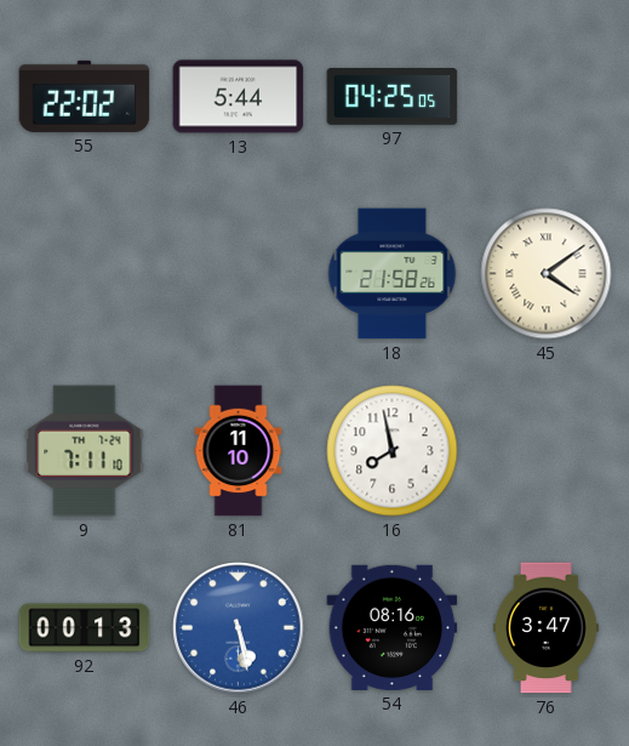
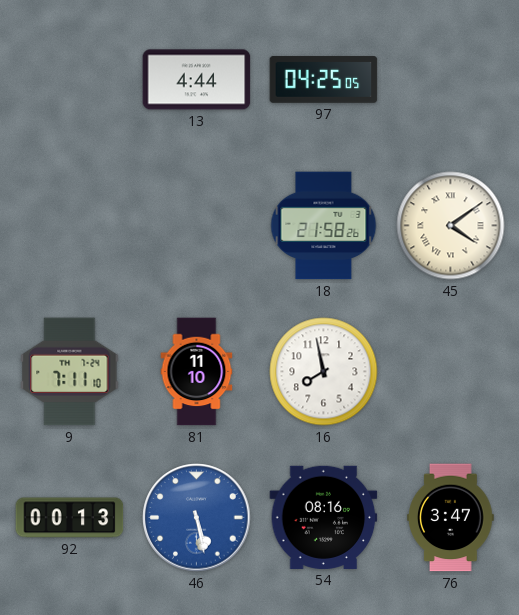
55: 22:02 -> none (85, 96)
13: 5:44 -> 4:44 (197, 80)
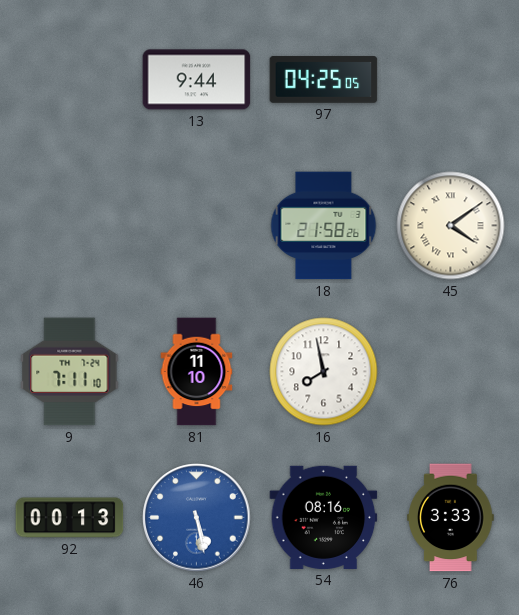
13: 4:44 -> 9:44 (197, 80)
76: 3:47 -> 3:33 (451, 518)
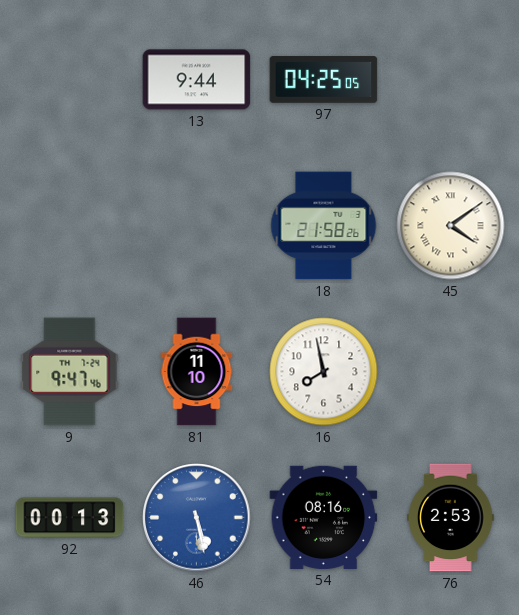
9: 7:11 -> 9:47 (70, 372)
76: 3:33 -> 2:53 (451, 518)
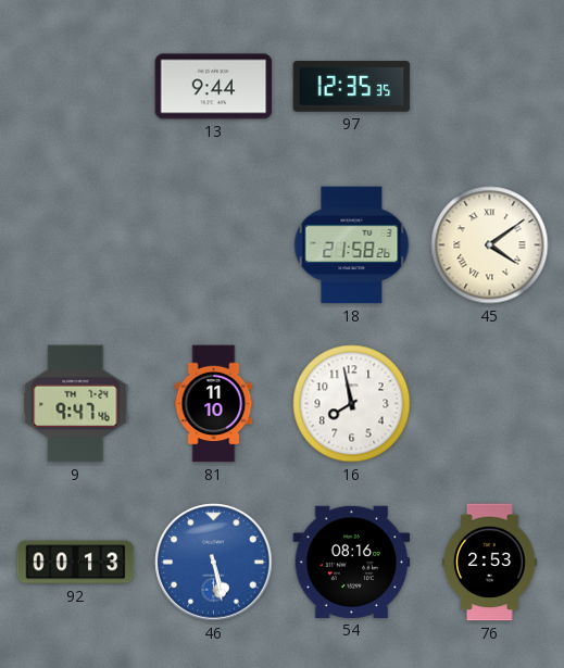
97: 04:25 -> 12:35 (352, 87)
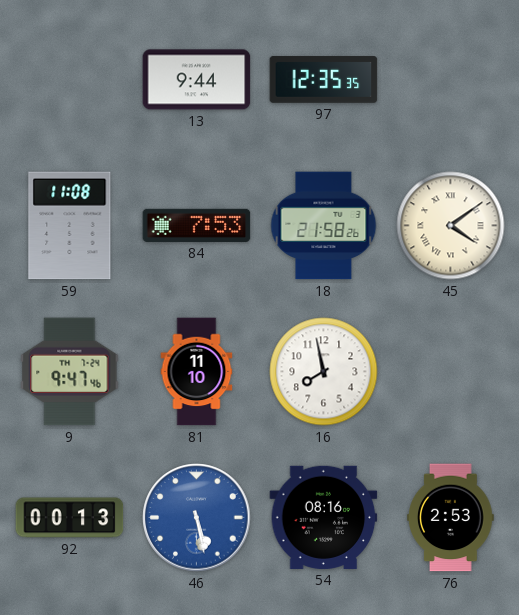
59: none -> 11:08 (70, 226)
84: none -> 7:53 (197, 225)
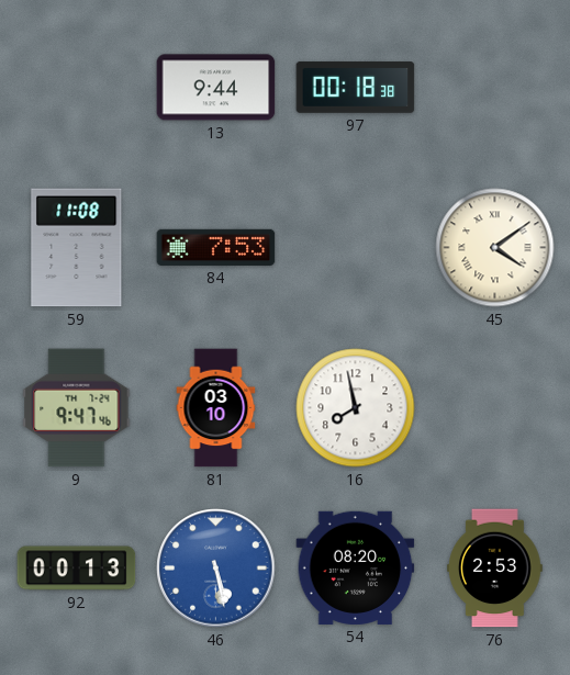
97: 12:35 -> 00:18 (356, 88)
18: 21:58 -> none (324, 226)
81: 11:10 -> 03:10 (216, 408)
54: 08:16 -> 08:20 (356, 567)
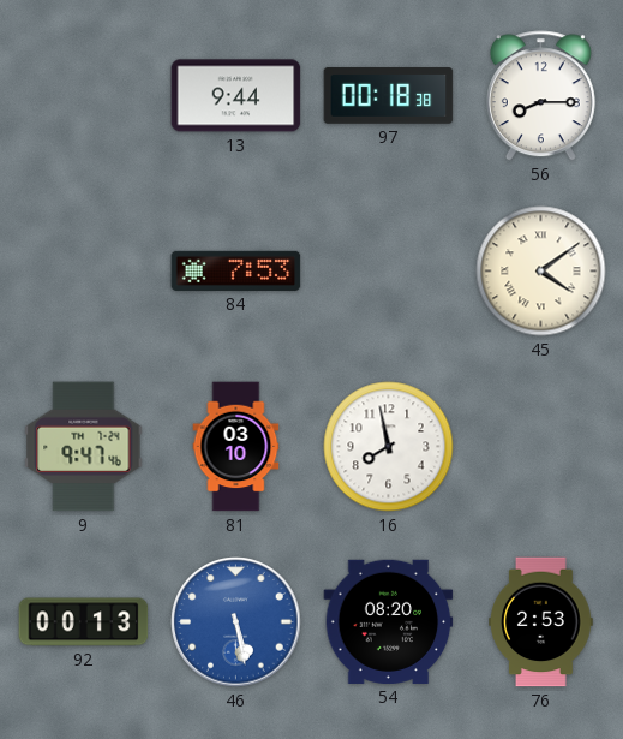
56: none -> 8:15 (540, 96)
59: 11:08 -> none (77, 248)
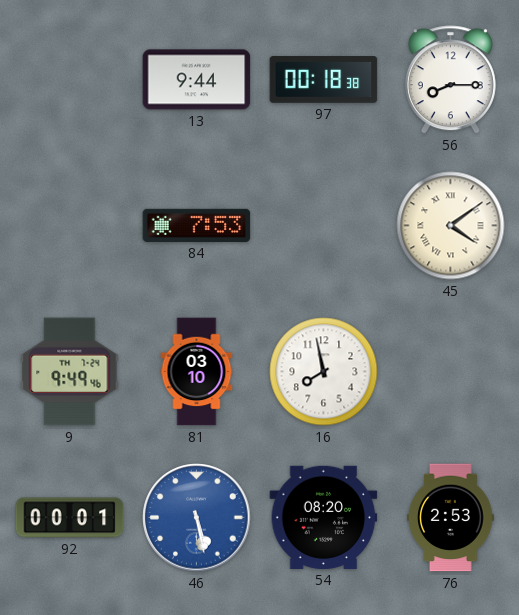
9: 9:47 -> 9:49 (70, 372)
92: 00:13 -> 00:01 (70, 518)
